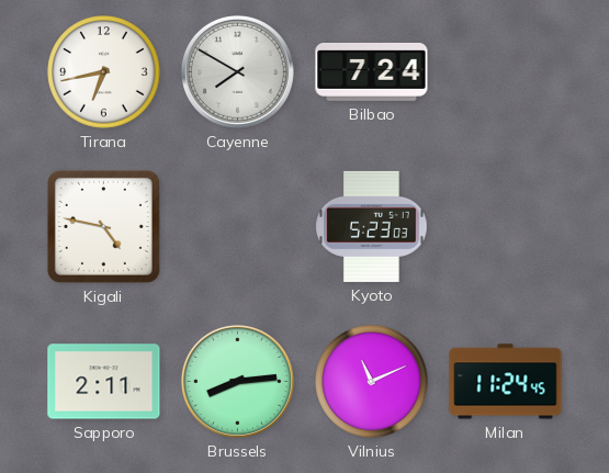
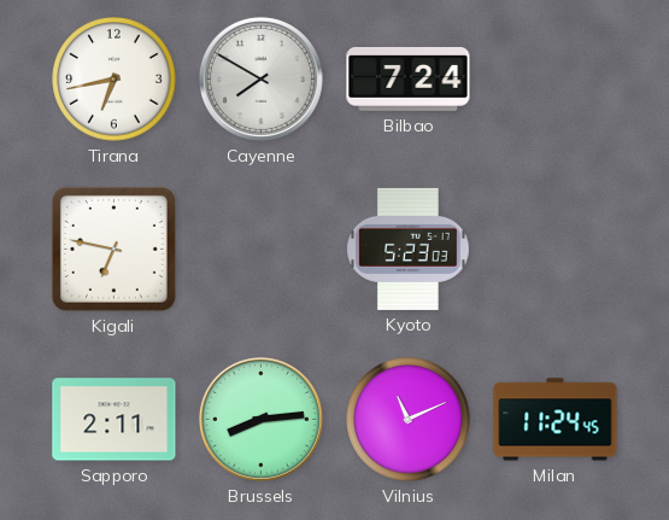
Kigali: 4:47 -> 6:47 (113, 249)
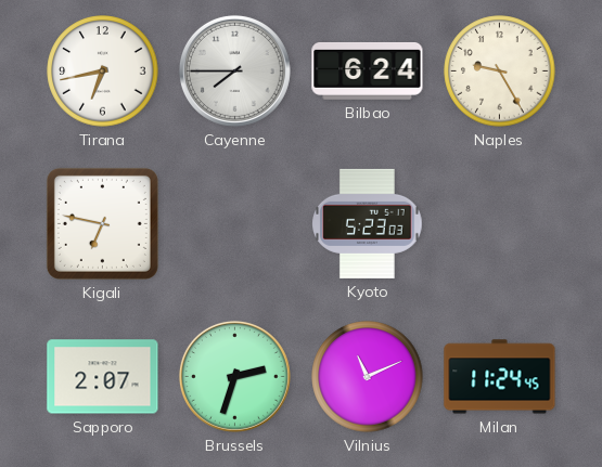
Cayenne: 7:50 -> 7:45 (234, 70)
Bilbao: 7:24 -> 6:24 (368, 70)
Naples: none -> 9:25 (500, 72)
Sapporo: 2:11 -> 2:07 (103, 377)
Brussels: 8:14 -> 2:33 (234, 376)
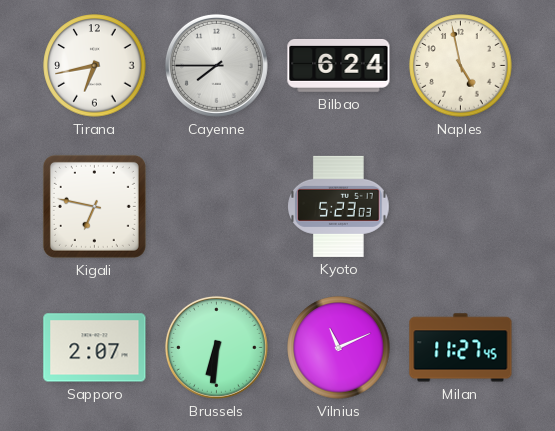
Naples: 9:25 -> 4:58 (461, 66)
Brussels: 2:33 -> 6:31 (216, 347)
Milan: 11:24 -> 11:27 (461, 348)
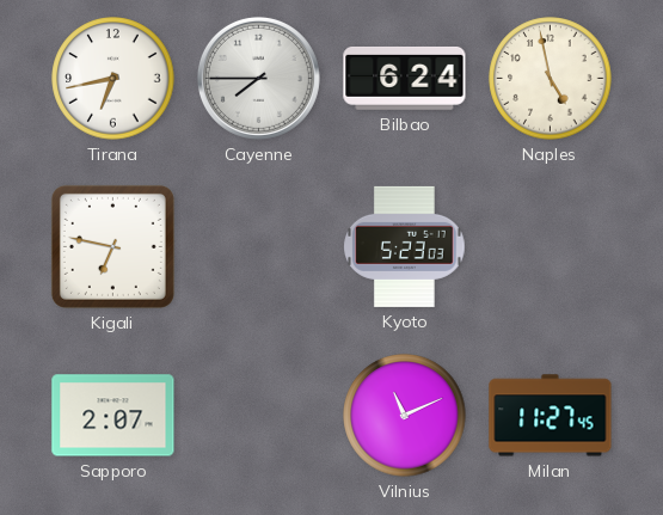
Brussels: 6:31 -> none (216, 347)
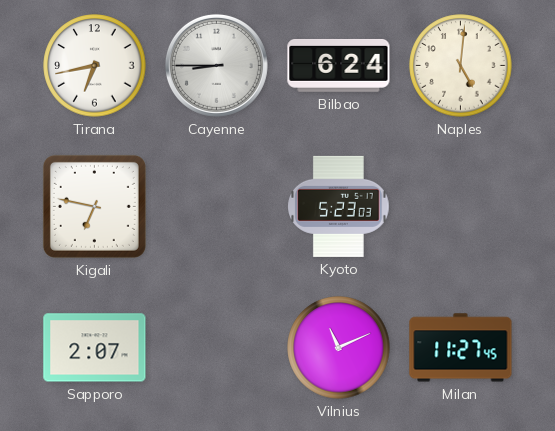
Cayenne: 7:45 -> 8:45 (216, 65)
Naples: 4:58 -> 5:01 (461, 66)
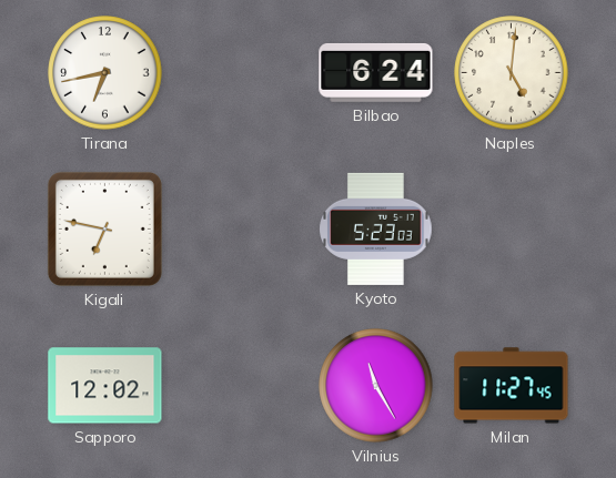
Cayenne: 8:45 -> none (216, 65)
Sapporo: 2:07 -> 12:02 (105, 386)
Vilnius: 11:11 -> 11:25 (376, 386)
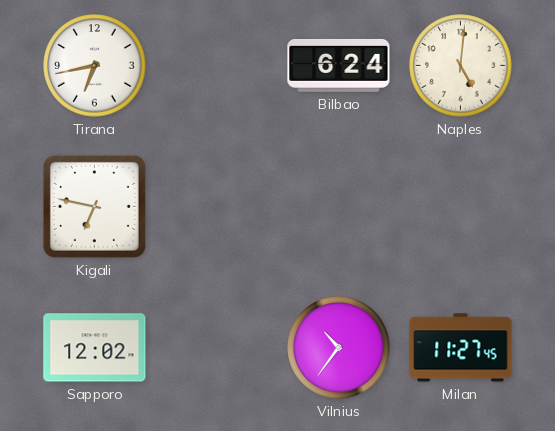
Kyoto: 5:23 -> none (376, 228)
Vilnius: 11:25 -> 10:36 (339, 348)
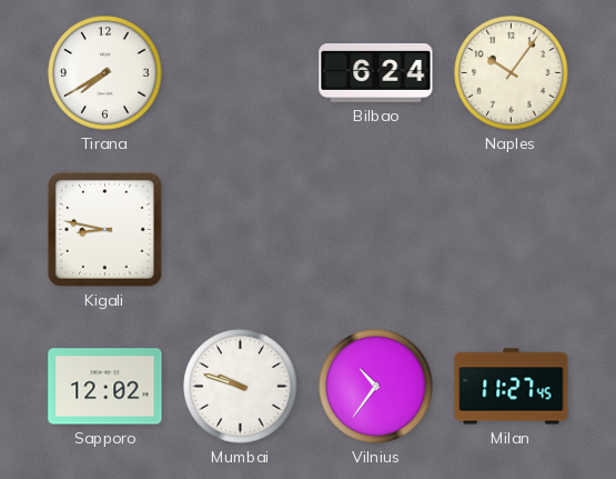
Tirana: 6:43 -> 7:40 (105, 73)
Naples: 5:01 -> 10:06 (512, 73)
Kigali: 6:47 -> 8:47 (104, 229)
Mumbai: none -> 9:48 (241, 387)
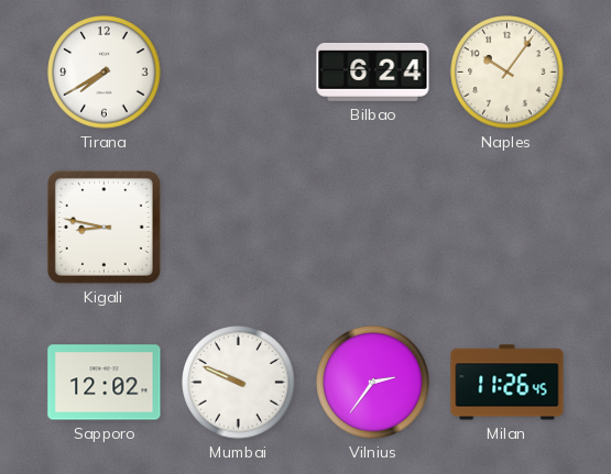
Mumbai: 9:48 -> 9:49 (239, 383)
Vilnius: 10:36 -> 2:36 (373, 383)
Milan: 11:27 -> 11:26 (508, 383)
